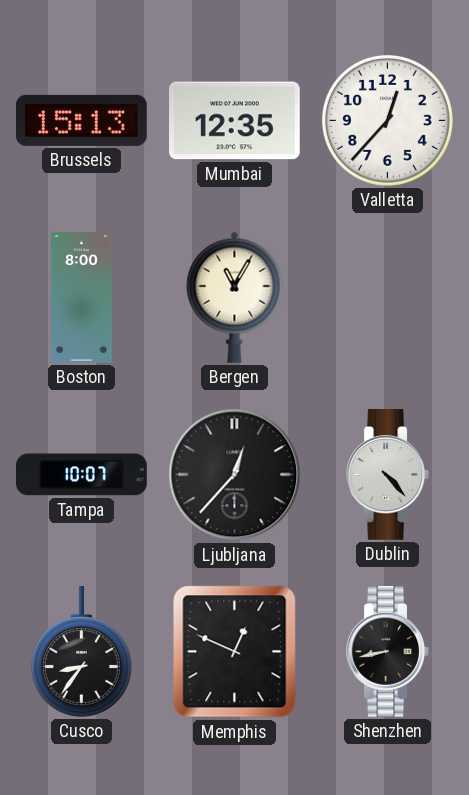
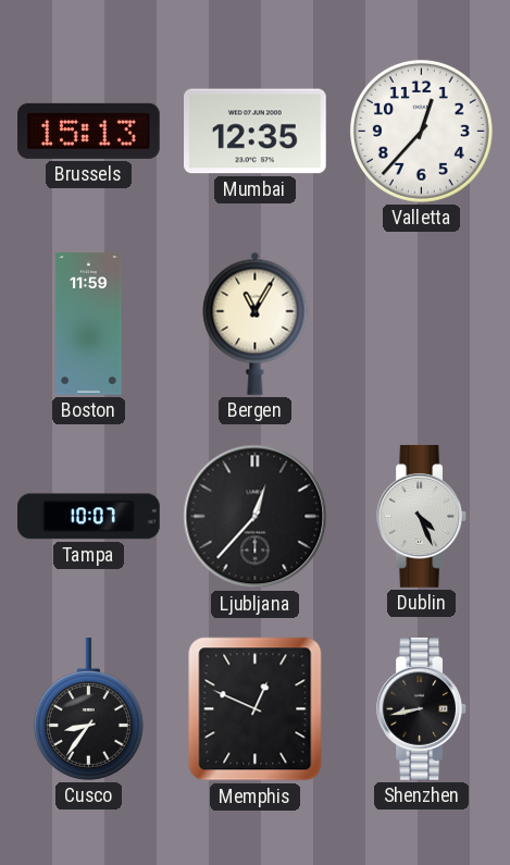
Boston: 8:00 -> 11:59 (89, 324)
Dublin: 4:23 -> 4:26 (421, 517)
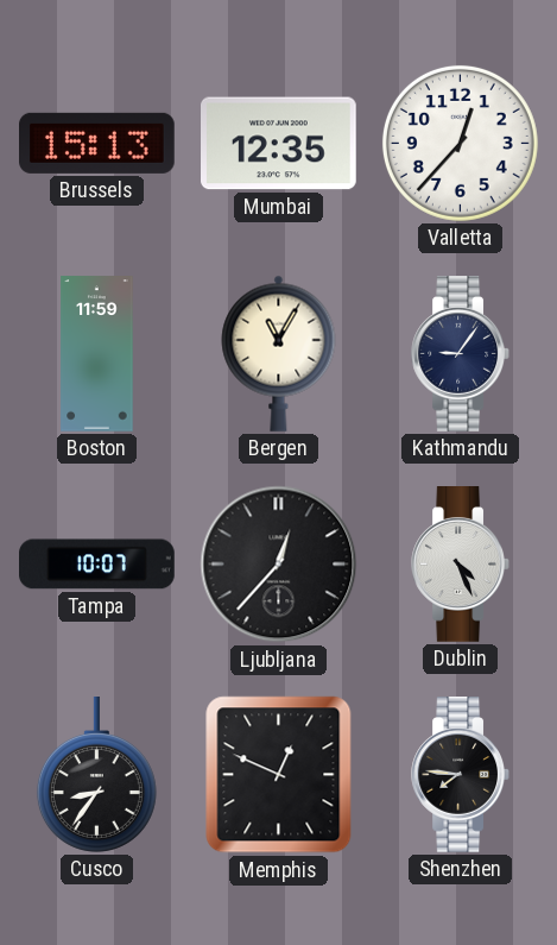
Kathmandu: none -> 9:06 (460, 354)
Shenzhen: 8:43 -> 7:46 (460, 775)
